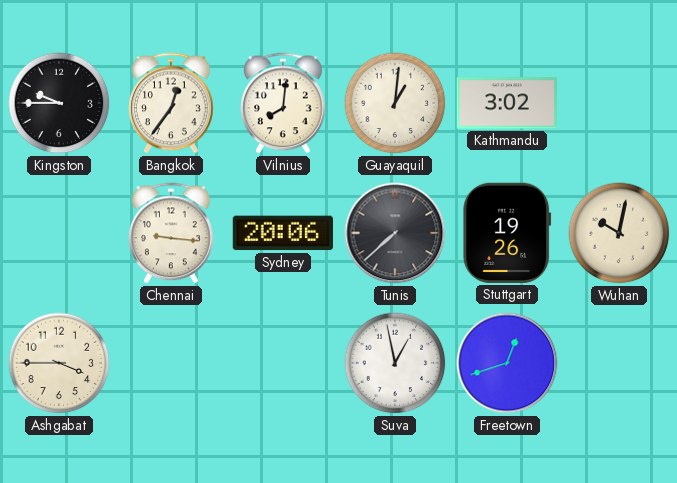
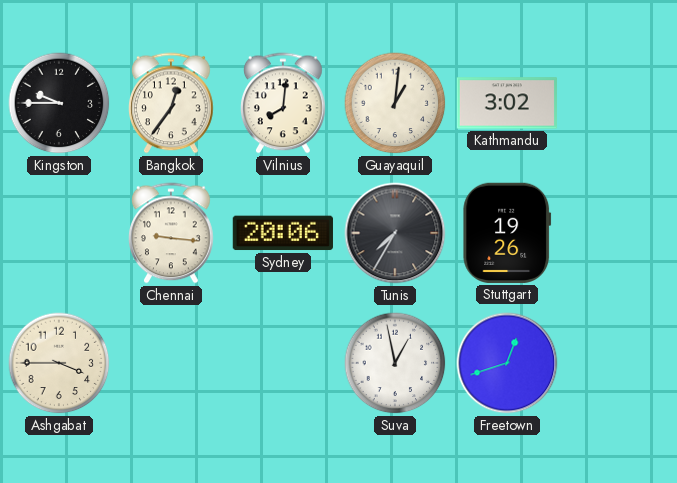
Tunis: 7:38 -> 7:35 (395, 233)
Wuhan: 10:02 -> none (619, 233)
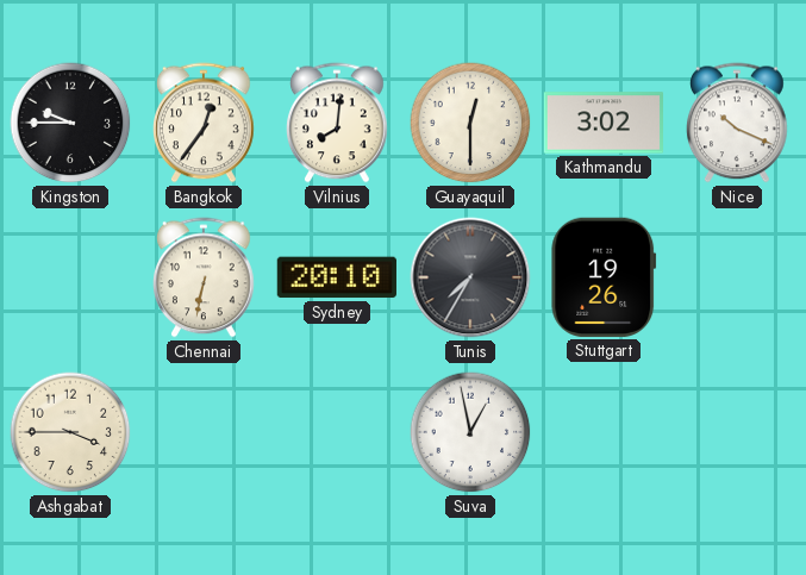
Guayaquil: 1:01 -> 12:30 (470, 123)
Nice: none -> 10:19 (738, 123)
Chennai: 9:16 -> 6:32 (205, 277)
Sydney: 20:06 -> 20:10 (337, 277)
Freetown: 12:42 -> none (507, 363)
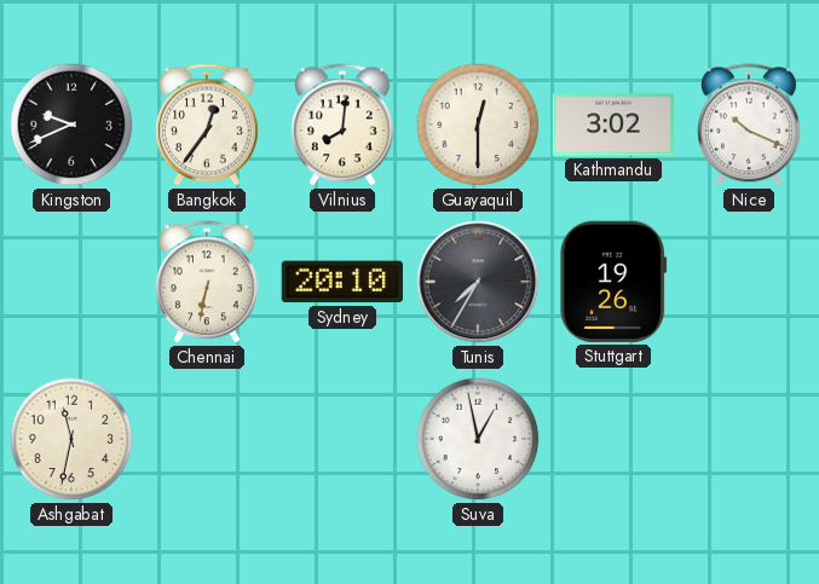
Kingston: 9:45 -> 9:41 (71, 125)
Ashgabat: 3:45 -> 11:32 (71, 439)
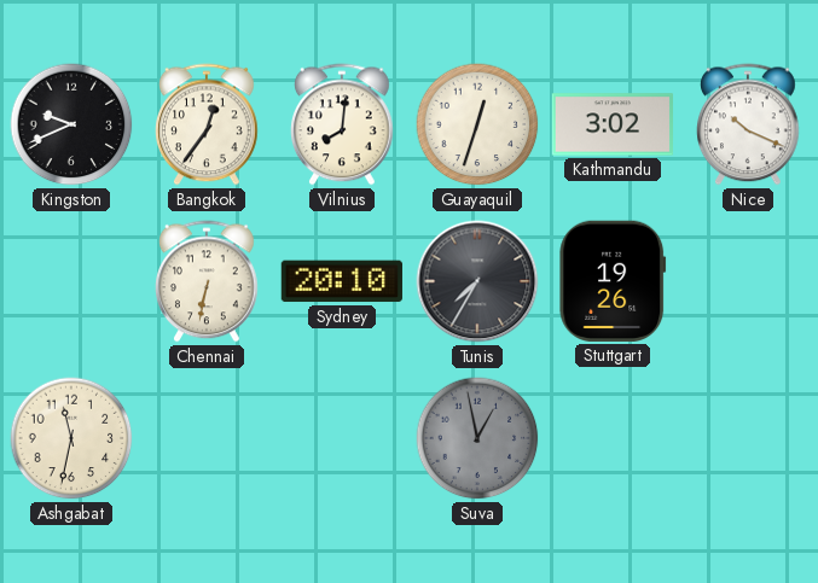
Guayaquil: 12:30 -> 12:33 (477, 124)
Suva dial: white -> grey (477, 438)
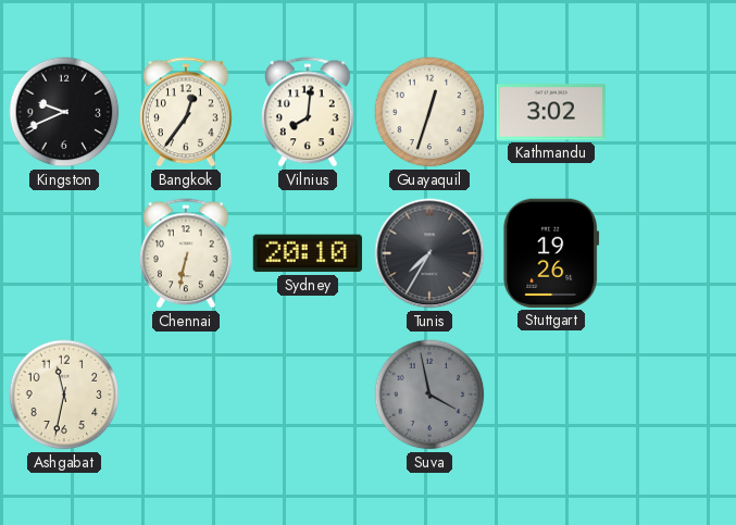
Nice: 10:19 -> none (749, 124)
Suva: 12:58 -> 3:58 (429, 395)
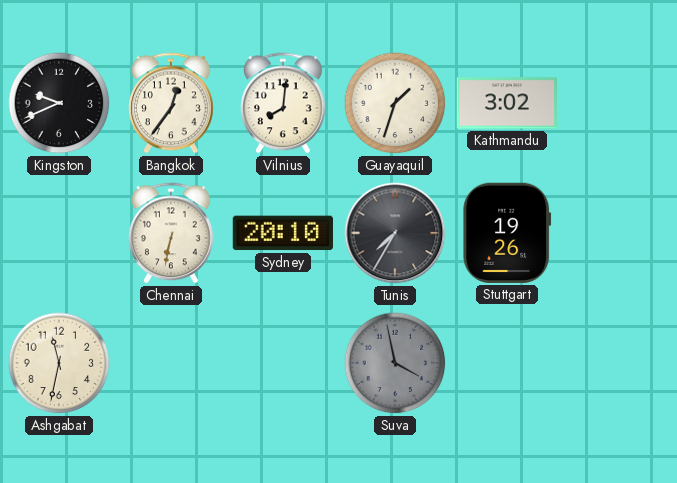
Guayaquil: 12:33 -> 1:33 (395, 103)
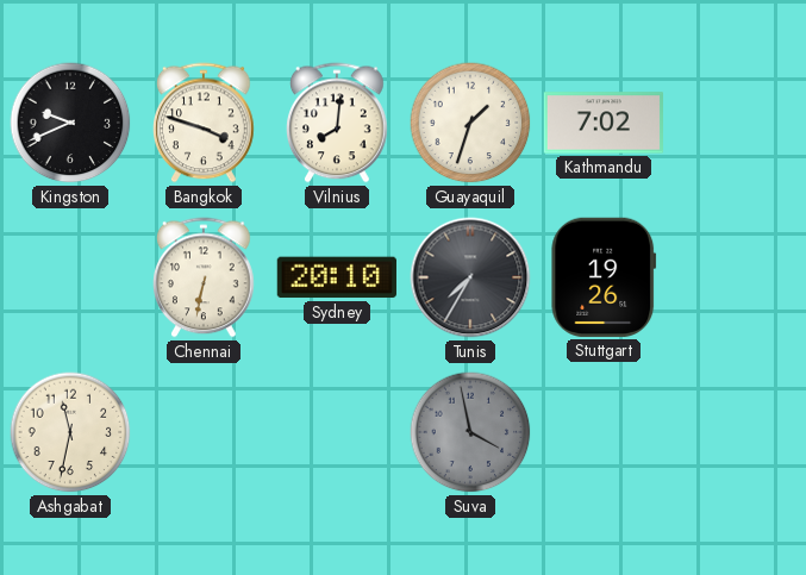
Bangkok: 12:36 -> 3:48 (205, 123)
Kathmandu: 3:02 -> 7:02 (602, 123)
